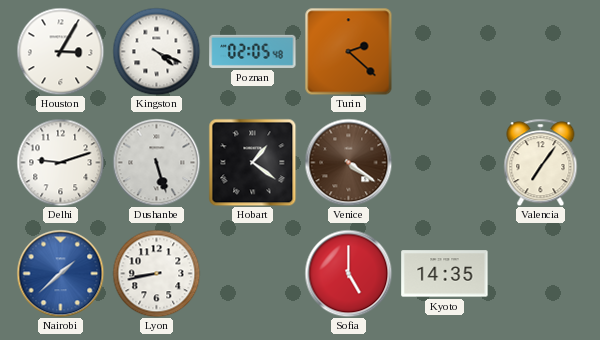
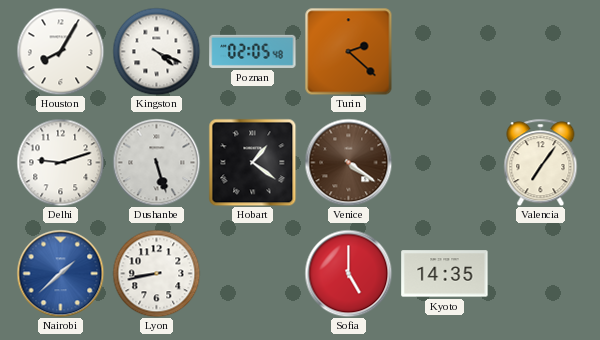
Houston: 3:05 -> 8:05 (60, 51)
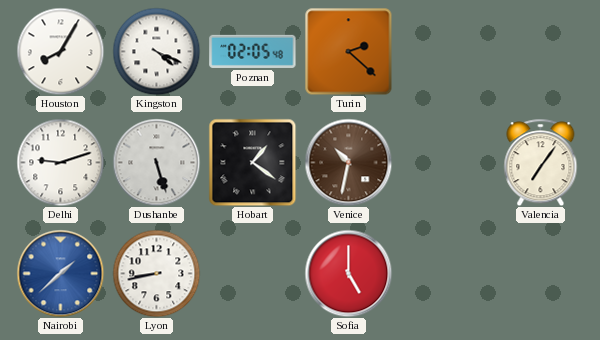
Venice: 4:21 -> 10:32 (348, 162)
Kyoto: 14:35 -> none (445, 274)
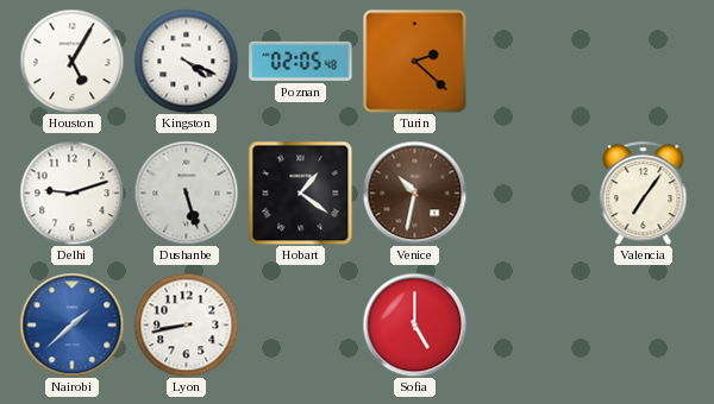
Houston: 8:05 -> 5:05 (71, 61)
